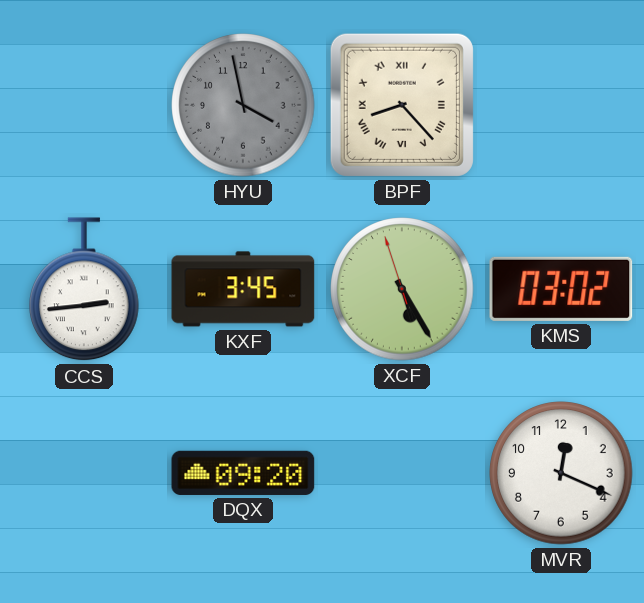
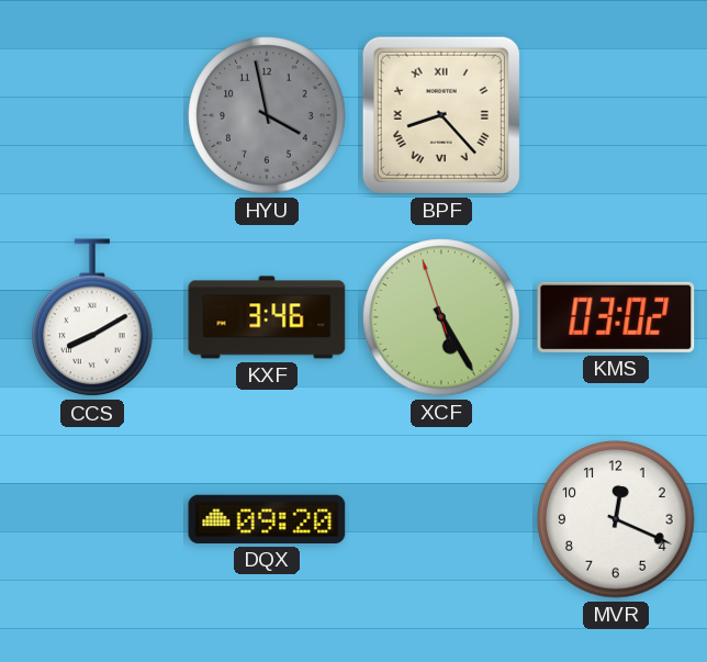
CCS: 2:44 -> 8:10 (93, 318)
KXF: 3:45 -> 3:46 (267, 317)
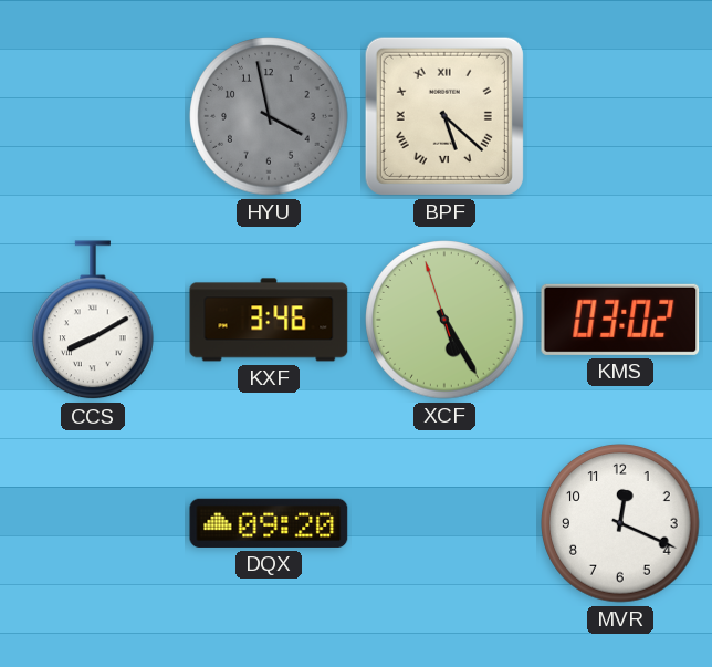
BPF: 8:23 -> 5:22 (444, 116)
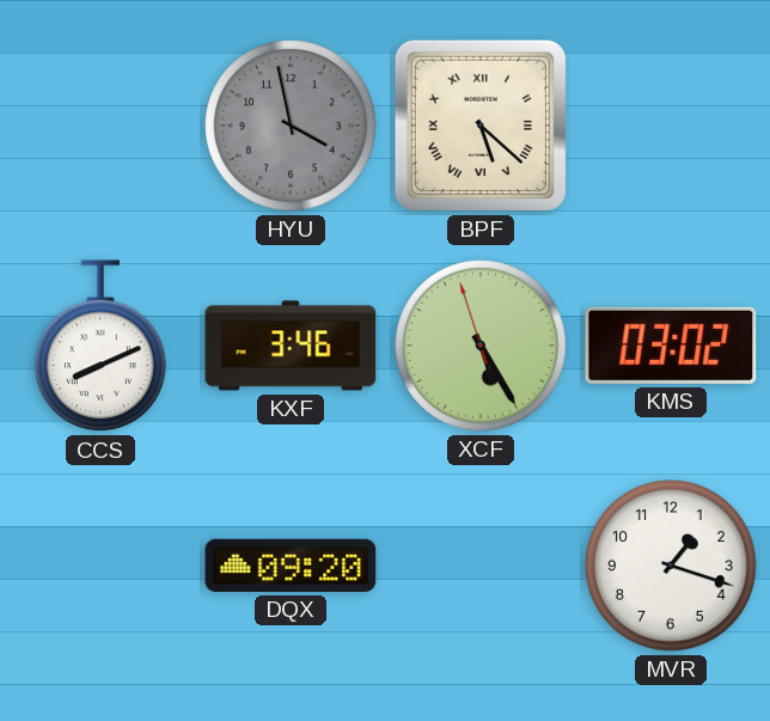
CCS: 8:10 -> 8:11 (102, 347)
MVR: 12:19 -> 1:18 (671, 566)
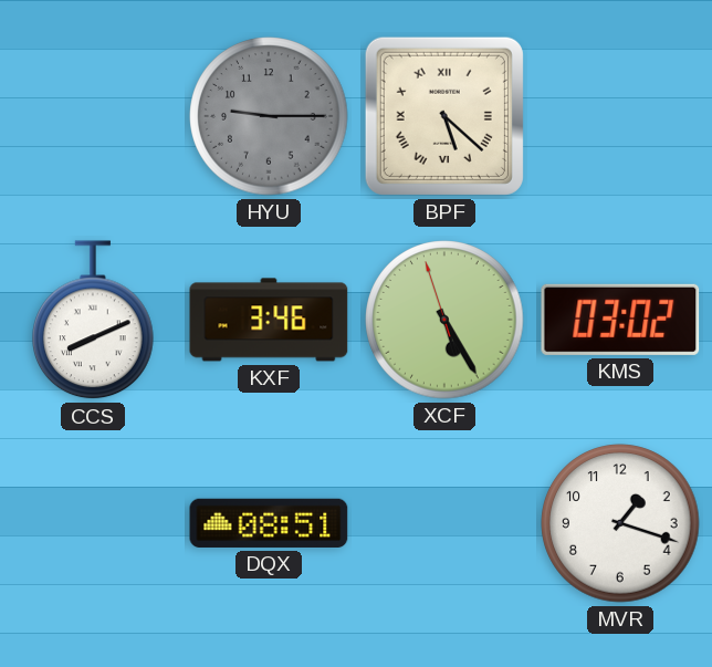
HYU: 3:58 -> 9:15 (269, 116)
DQX: 09:20 -> 08:51 (269, 523)
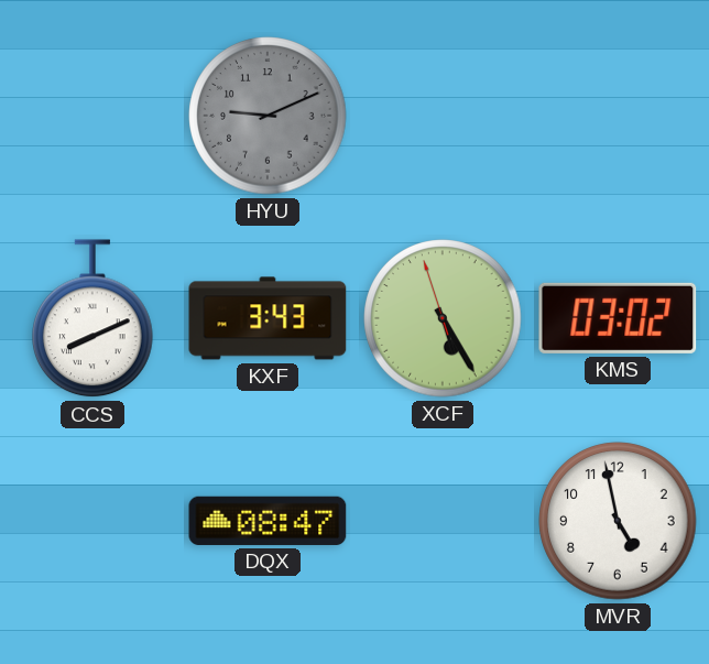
HYU: 9:15 -> 9:11 (268, 116)
BPF: 5:22 -> none (444, 116)
KXF: 3:46 -> 3:43 (268, 318)
DQX: 08:51 -> 08:47 (268, 521)
MVR: 1:18 -> 4:58 (618, 521)
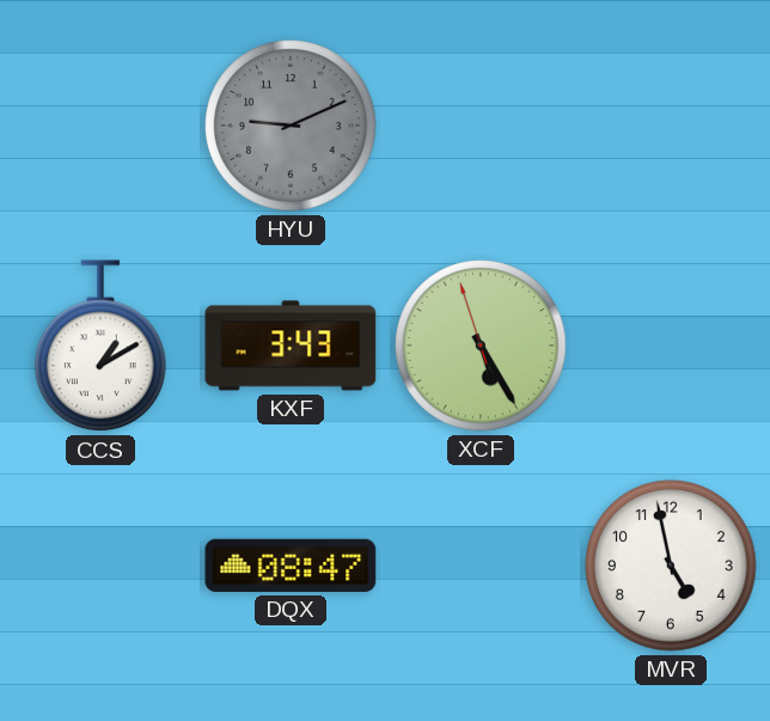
CCS: 8:11 -> 1:10 (102, 347)
KMS: 03:02 -> none (618, 318)
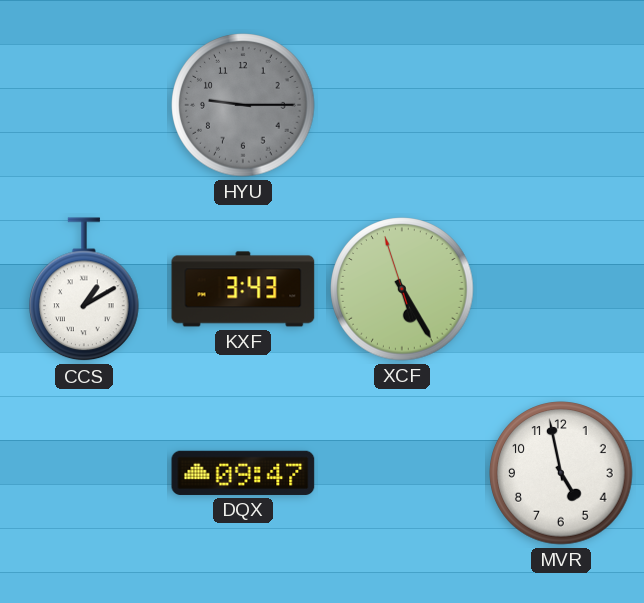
HYU: 9:11 -> 9:15 (243, 105)
DQX: 08:47 -> 09:47 (243, 473)
